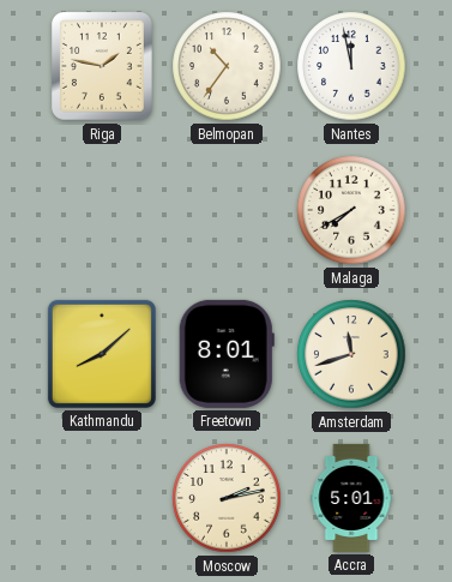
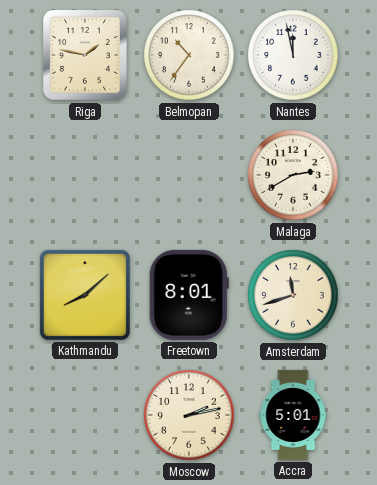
Malaga: 7:40 -> 2:40 (293, 175)
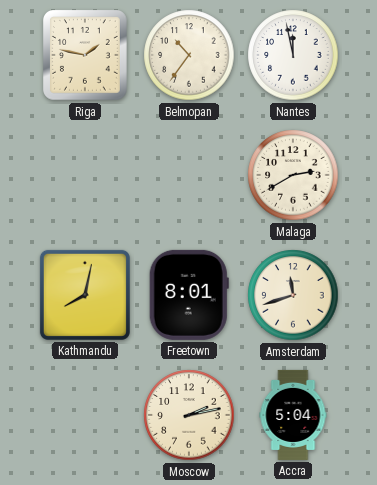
Kathmandu: 8:08 -> 8:02 (85, 295)
Accra: 5:01 -> 5:04 (293, 415)
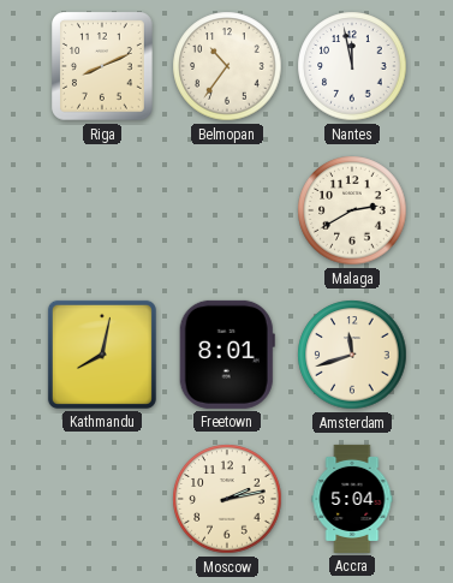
Riga: 1:47 -> 8:11 (103, 67)
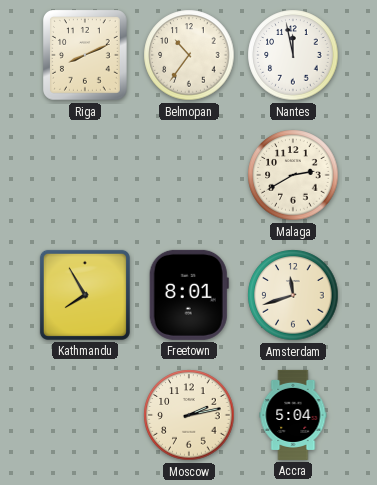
Kathmandu: 8:02 -> 7:55 (85, 295)
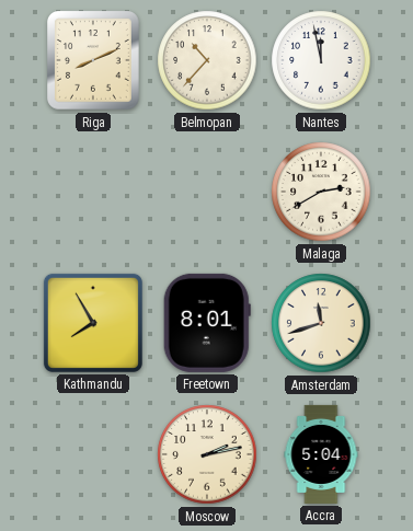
Belmopan: 10:36 -> 10:37 (207, 60)
